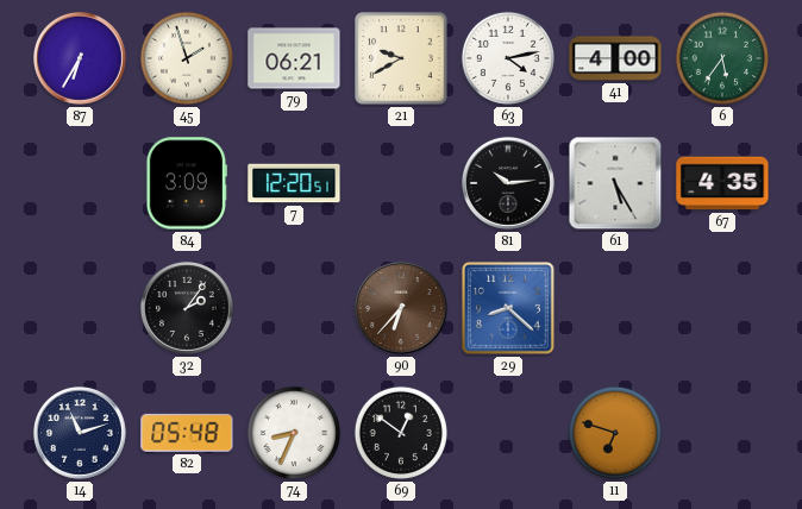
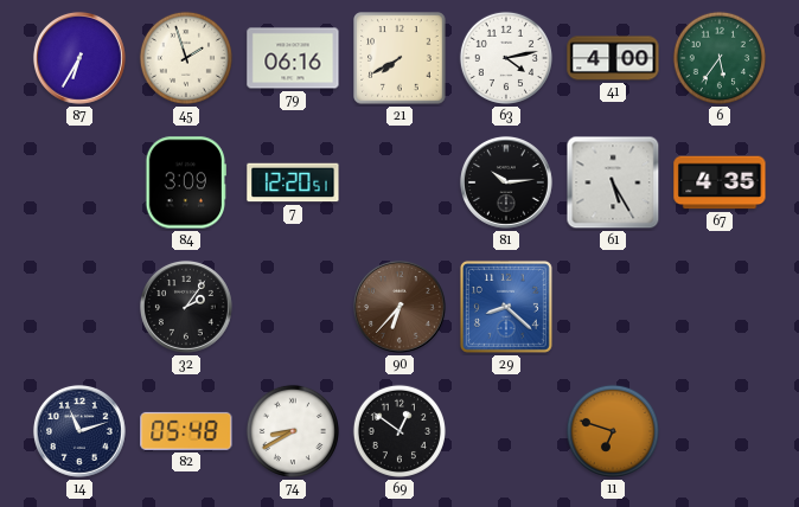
79: 06:21 -> 06:16 (293, 58)
21: 9:40 -> 7:40 (399, 58)
74: 8:34 -> 8:40 (293, 431)
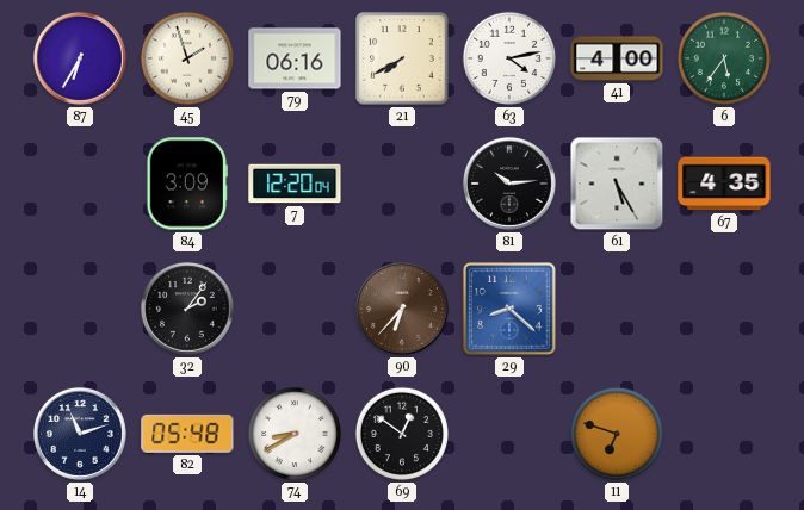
7: 12:20:51 -> 12:20:04 (295, 184)
